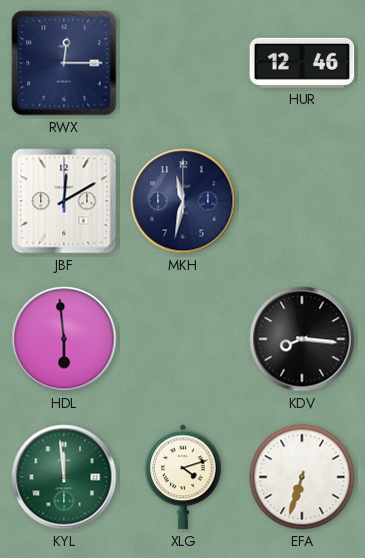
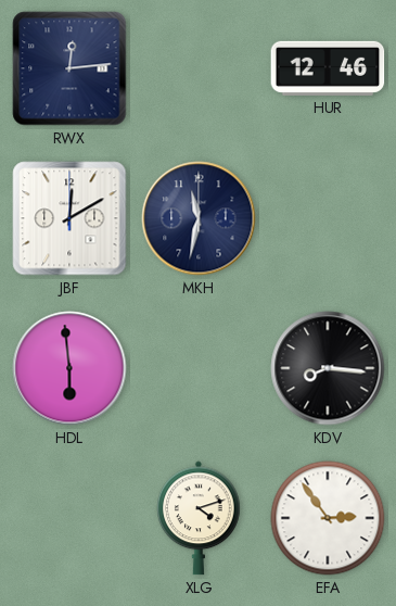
RWX: 12:15 -> 12:14 (69, 68)
KYL: 11:59 -> none (64, 477)
EFA: 6:33 -> 2:54 (328, 518)
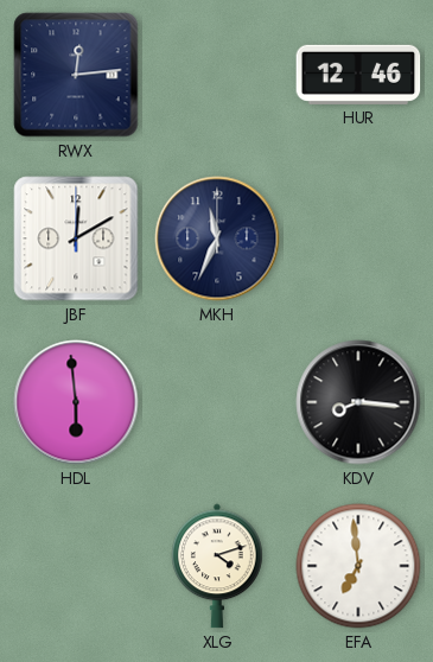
MKH: 11:32 -> 11:34 (217, 238)
EFA: 2:54 -> 6:59 (358, 566)
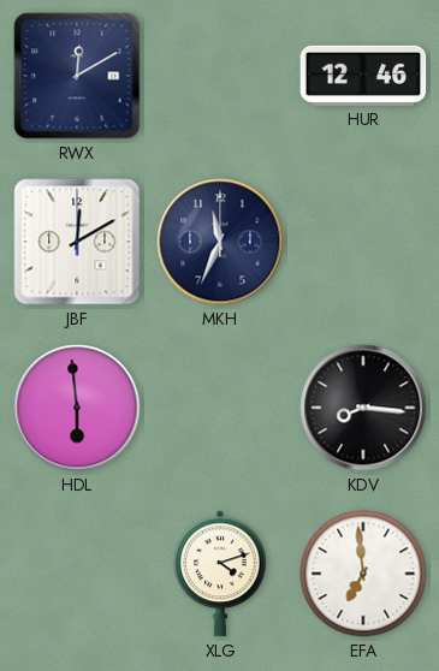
RWX: 12:14 -> 12:10 (77, 76)
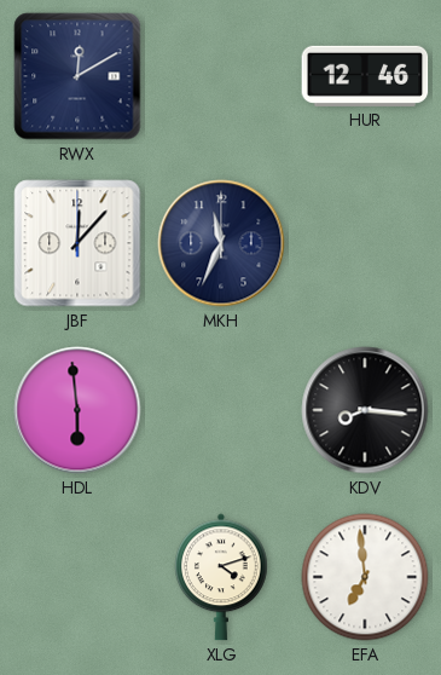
JBF: 12:10 -> 12:07 (77, 243)
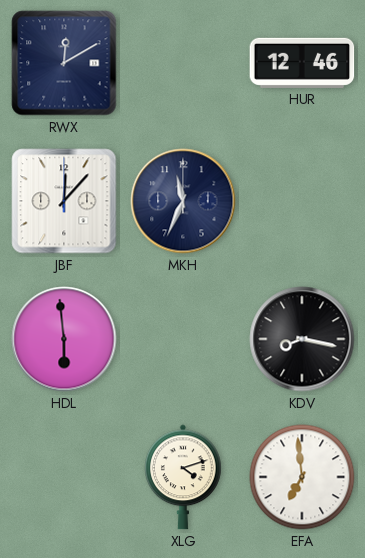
KDV: 8:16 -> 8:17 (302, 339)
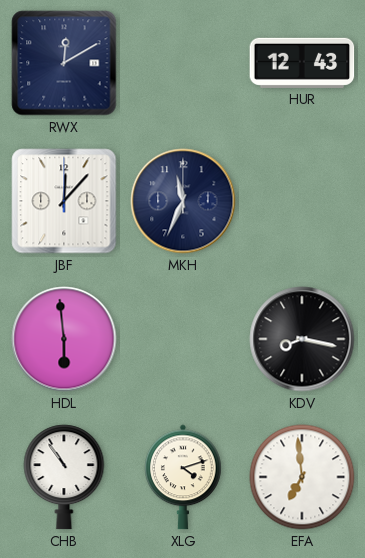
HUR: 12:46 -> 12:43 (302, 63)
CHB: none -> 10:54 (64, 477)
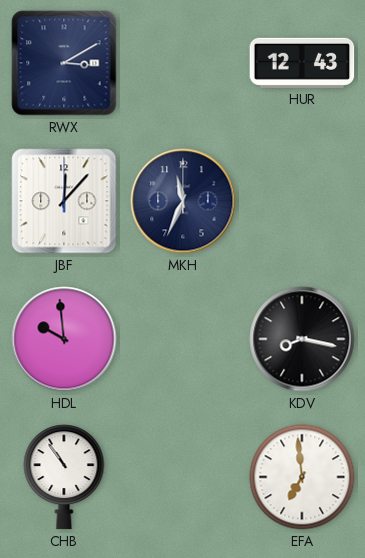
RWX: 12:10 -> 3:10 (64, 63)
HDL: 5:59 -> 9:59 (64, 339)
XLG: 4:12 -> none (183, 477)
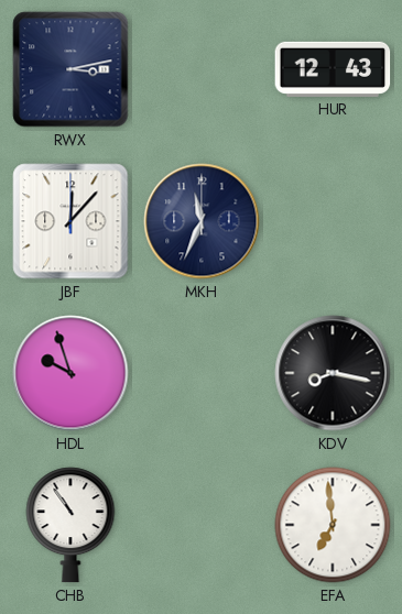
RWX: 3:10 -> 3:13 (70, 69)
HDL: 9:59 -> 9:57 (70, 373)
